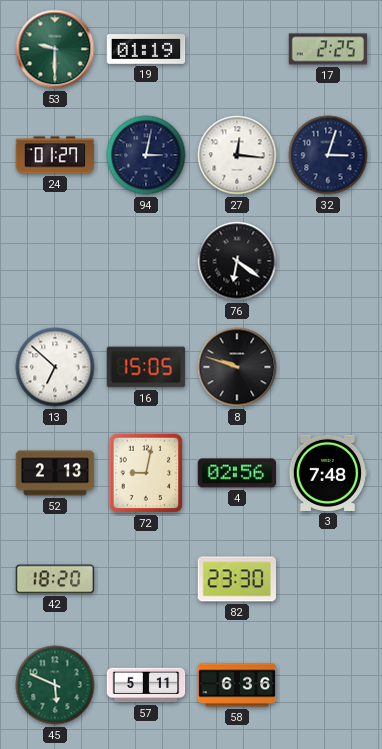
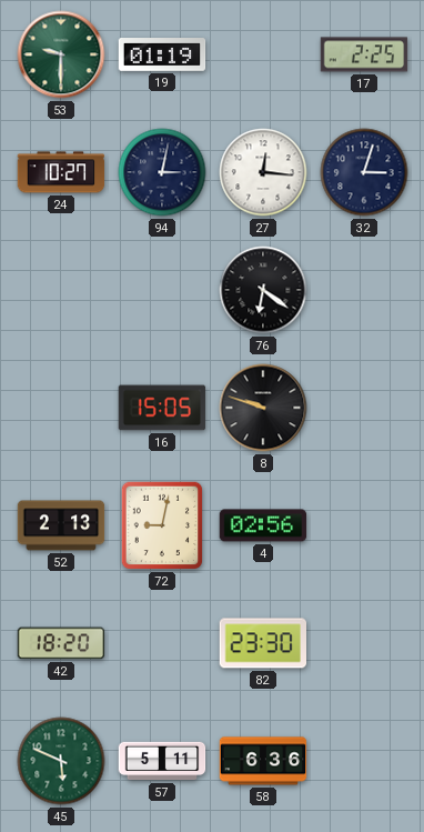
24: 01:27 -> 10:27 (61, 172)
13: 6:52 -> none (55, 367)
3: 7:48 -> none (328, 473)
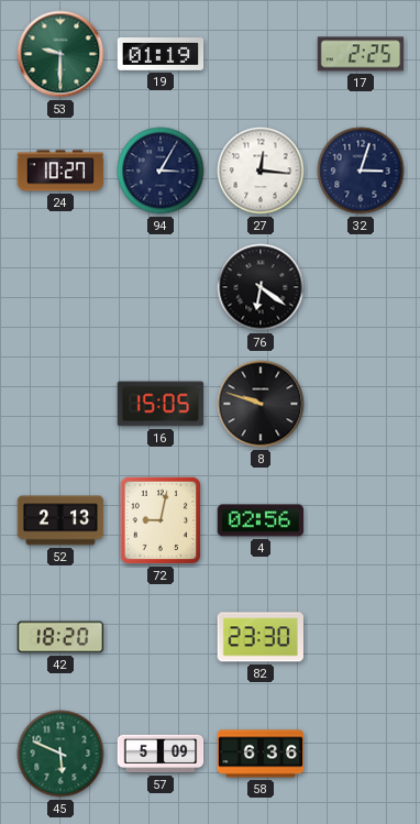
94: 3:02 -> 3:05 (161, 171)
57: 5:11 -> 5:09 (161, 754)
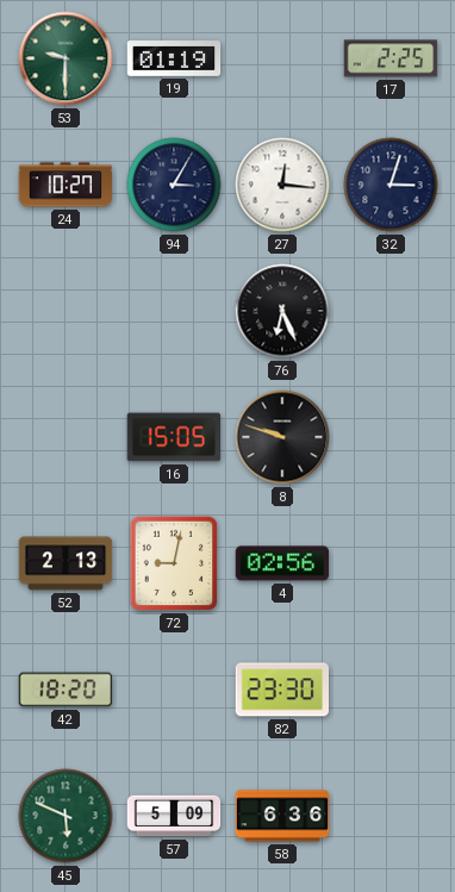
76: 6:21 -> 6:26 (282, 311)
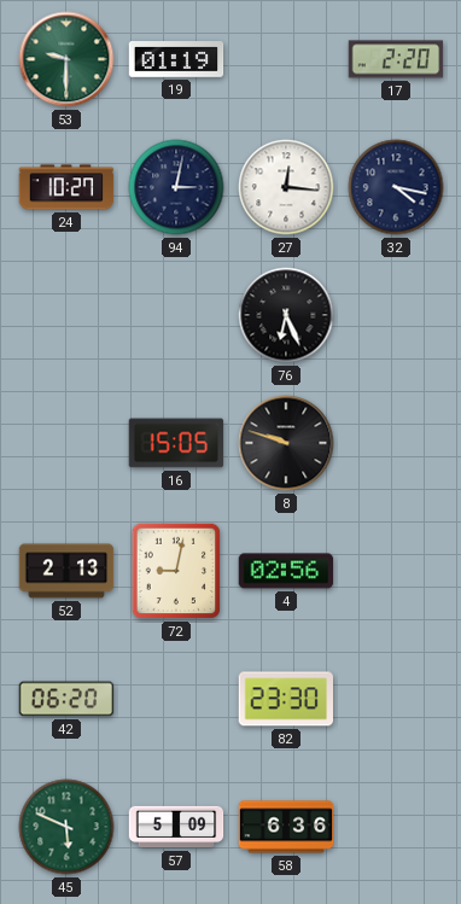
17: 2:25 -> 2:20 (396, 59)
94: 3:05 -> 3:02 (176, 187)
32: 3:03 -> 4:17 (396, 187)
42: 18:20 -> 06:20 (66, 699)
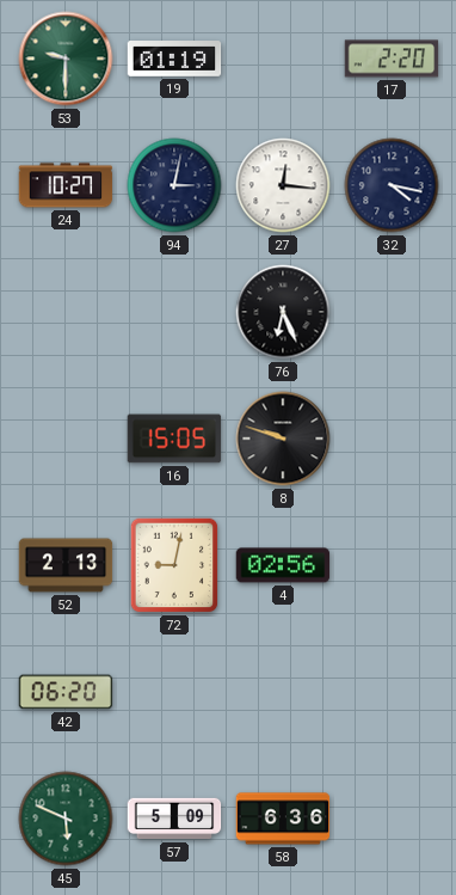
82: 23:30 -> none (285, 699)
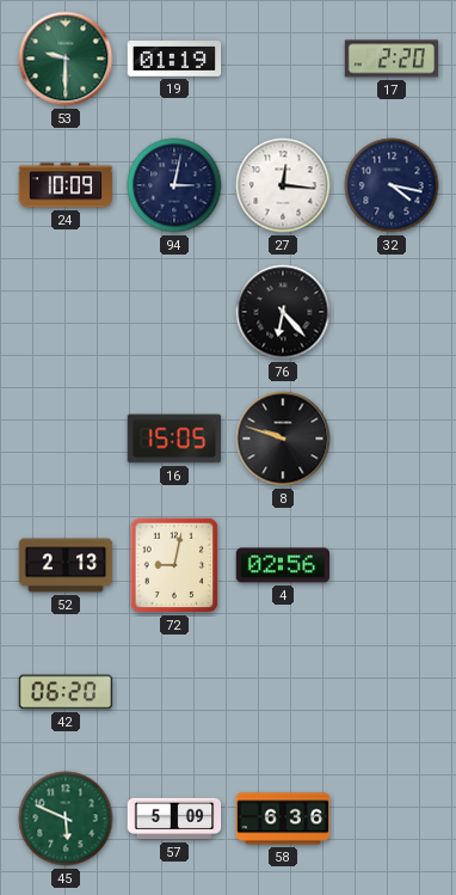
24: 10:27 -> 10:09 (66, 185)
76: 6:26 -> 6:23 (283, 312)
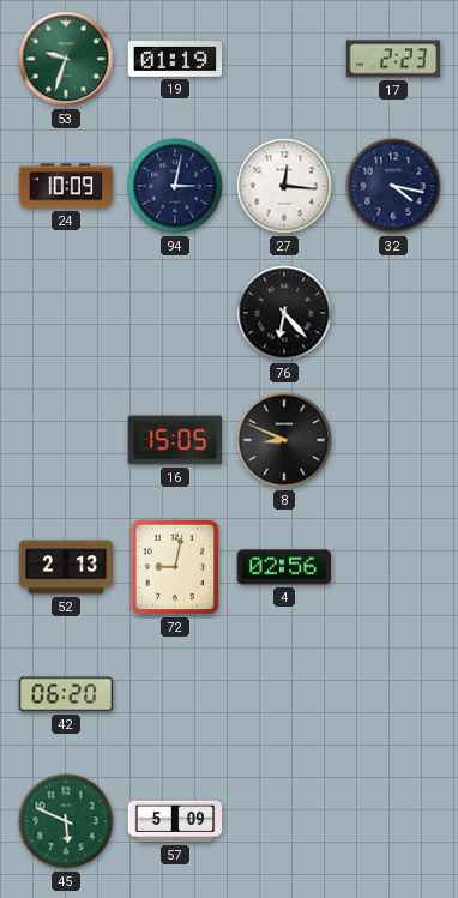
53: 9:30 -> 9:33 (66, 59)
17: 2:20 -> 2:23 (393, 59)
8: 9:48 -> 8:49 (284, 440)
58: 6:36 -> none (283, 819)
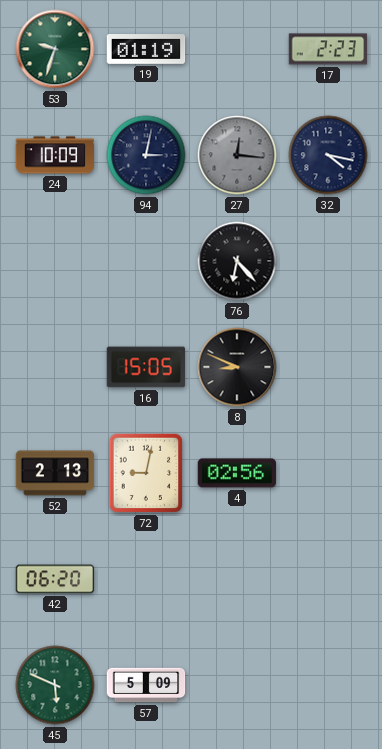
27 dial: white -> grey (237, 155)
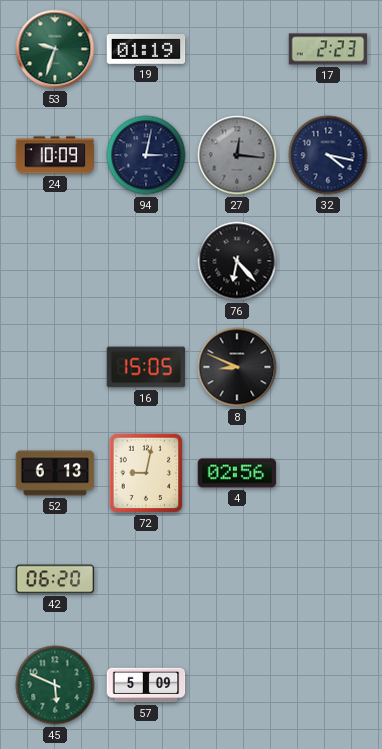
52: 2:13 -> 6:13 (55, 473)
